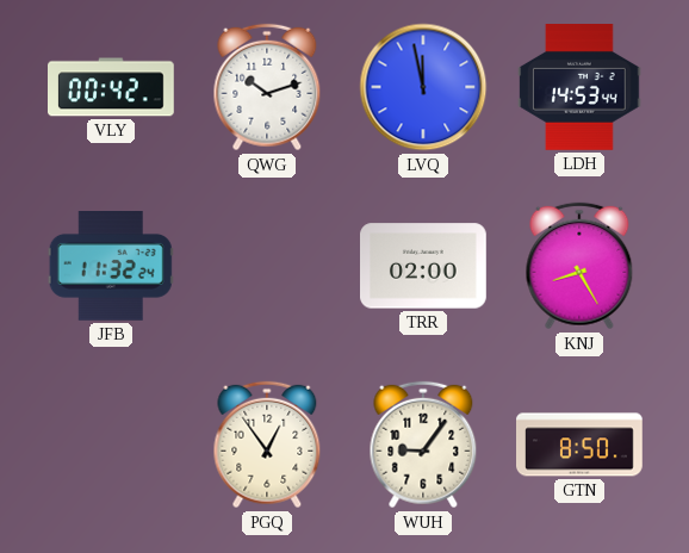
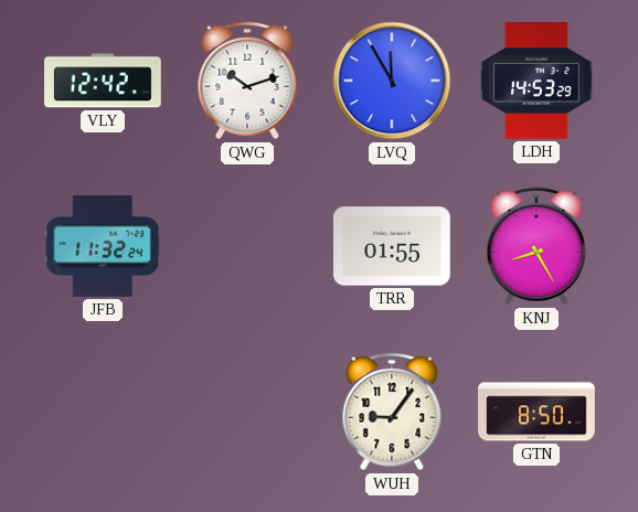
VLY: 00:42 -> 12:42 (104, 81)
LVQ: 11:58 -> 11:55 (392, 81)
LDH: 14:53:44 -> 14:53:29 (536, 82)
TRR: 02:00 -> 01:55 (393, 246)
PGQ: 12:54 -> none (267, 445)
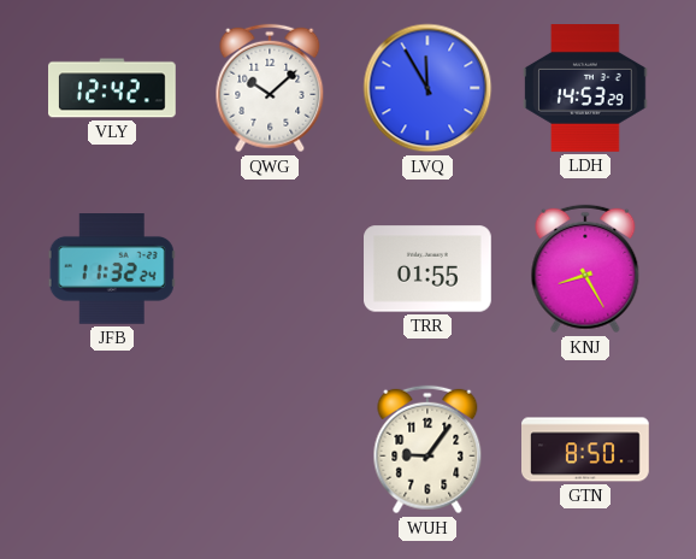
QWG: 10:12 -> 10:08 (270, 88)
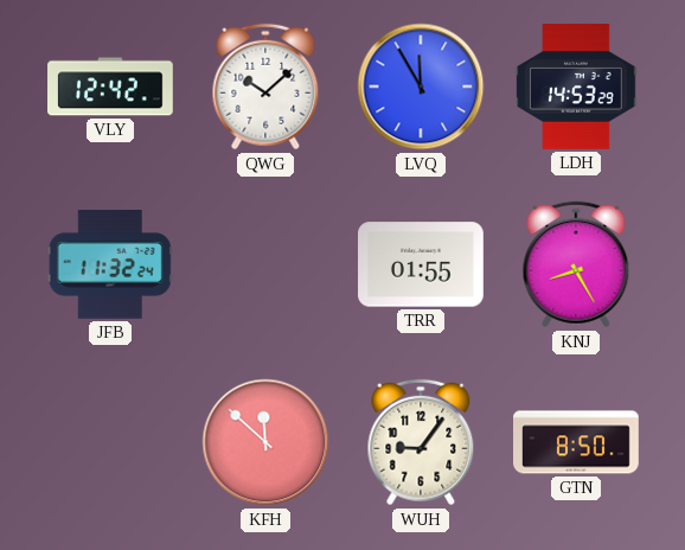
KFH: none -> 11:52 (265, 442)
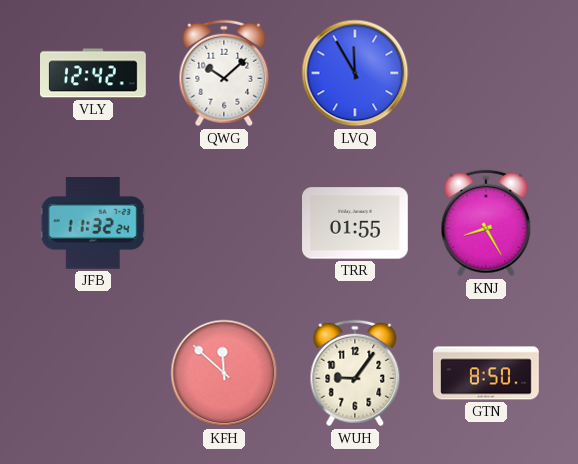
LDH: 14:53 -> none (576, 88)
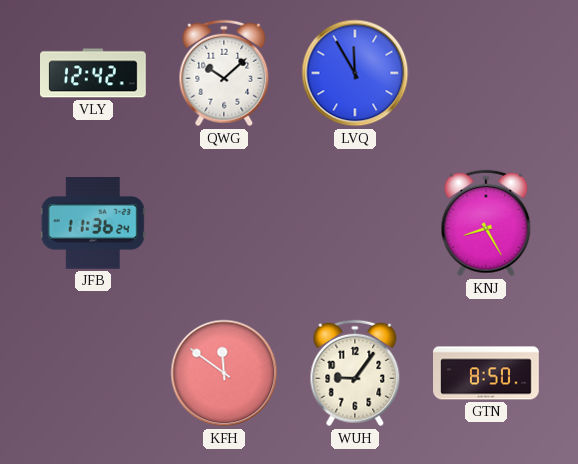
JFB: 11:32 -> 11:36 (93, 224)
TRR: 01:55 -> none (356, 223)
KFH: 11:52 -> 11:51 (224, 373)
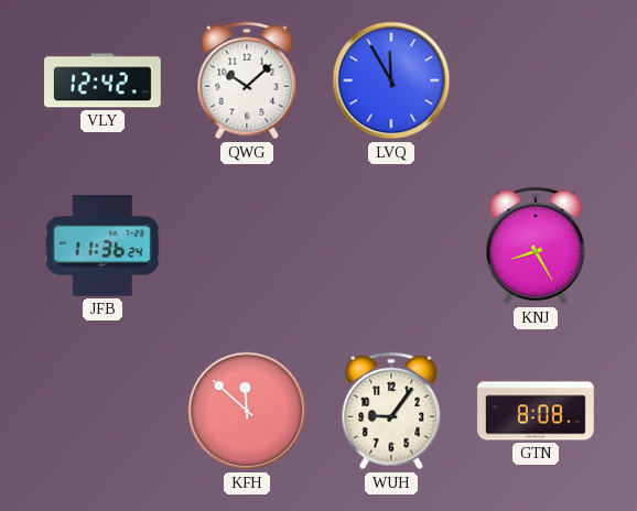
KFH: 11:51 -> 11:52 (247, 411)
GTN: 8:50 -> 8:08 (536, 411)
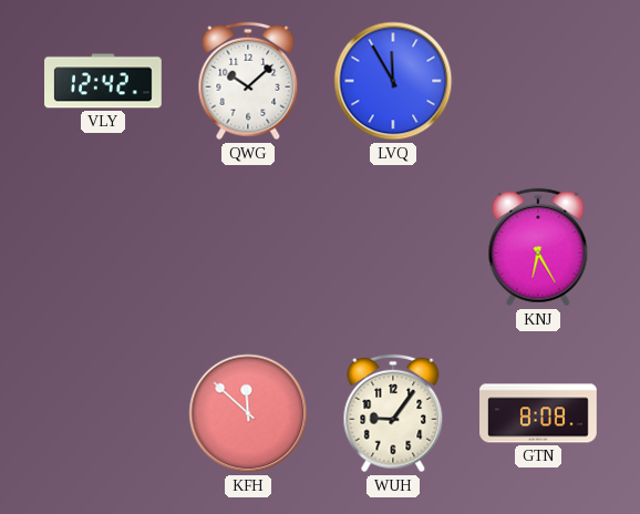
JFB: 11:36 -> none (102, 247)
KNJ: 8:25 -> 6:25 (538, 247)
